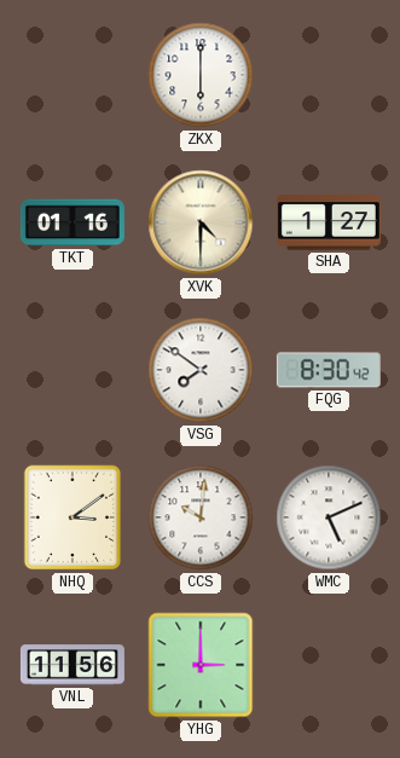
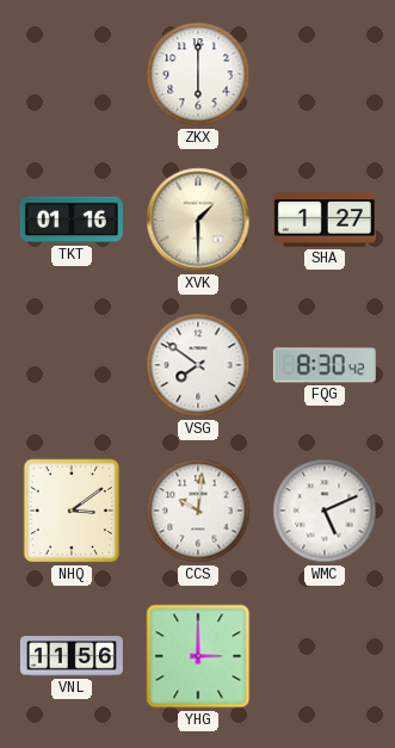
XVK: 4:30 -> 1:30 (198, 220)
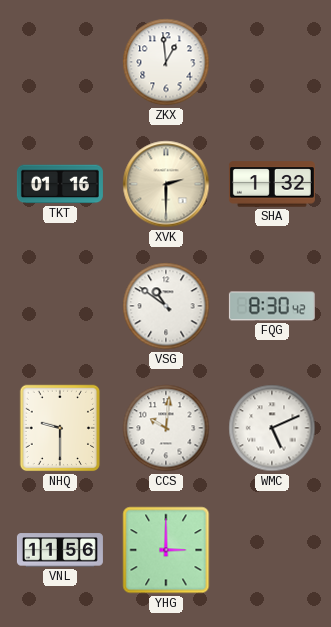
ZKX: 6:00 -> 12:59 (166, 62)
XVK: 1:30 -> 2:30 (166, 184)
SHA: 1:27 -> 1:32 (272, 184)
VSG: 7:51 -> 10:51 (166, 306)
NHQ: 3:09 -> 9:30 (60, 428)
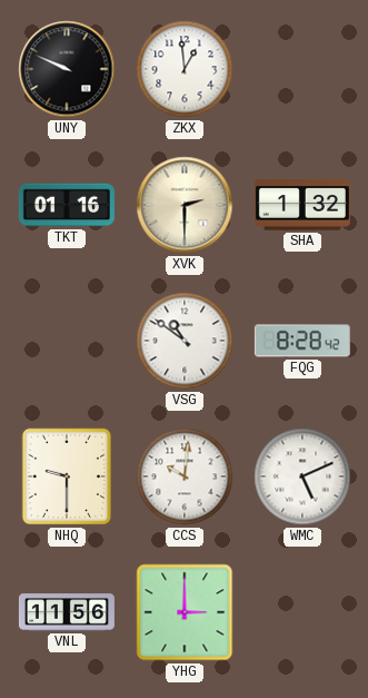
UNY: none -> 9:49 (67, 69)
FQG: 8:30 -> 8:28 (302, 341)
